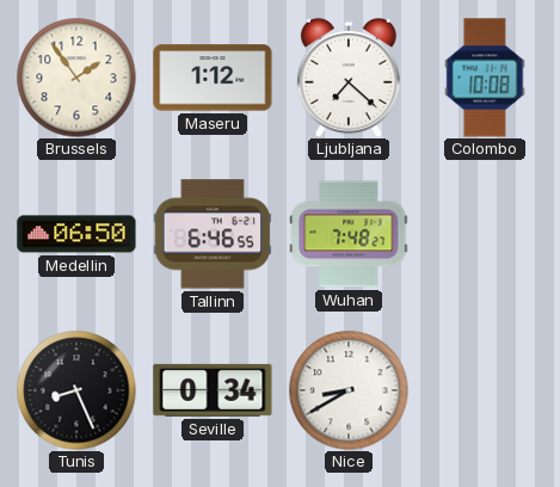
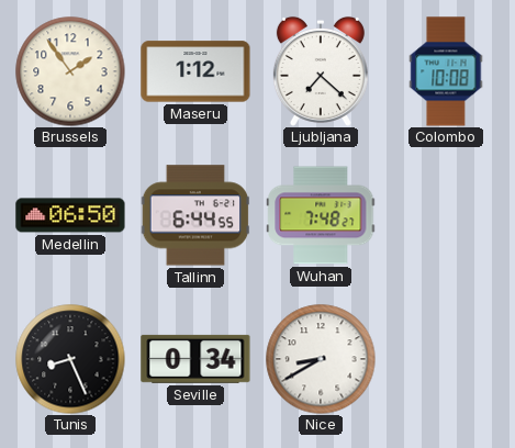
Tallinn: 6:46 -> 6:44 (195, 215)
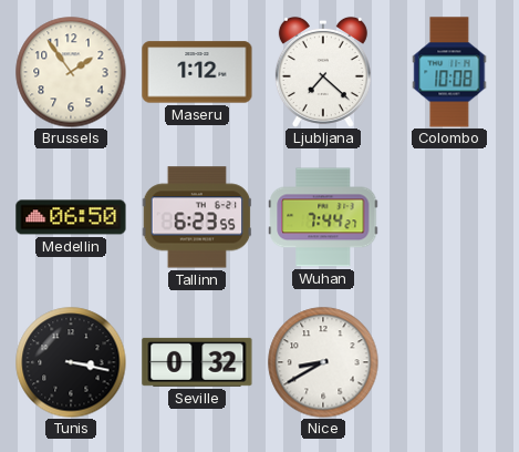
Tallinn: 6:44 -> 6:23 (197, 217)
Wuhan: 7:48 -> 7:44 (323, 217)
Tunis: 8:26 -> 3:17 (71, 362)
Seville: 0:34 -> 0:32 (197, 362)
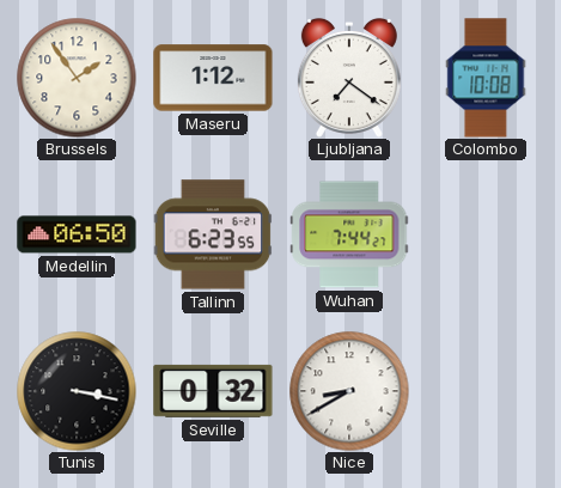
Ljubljana: 7:22 -> 7:21 (349, 78)
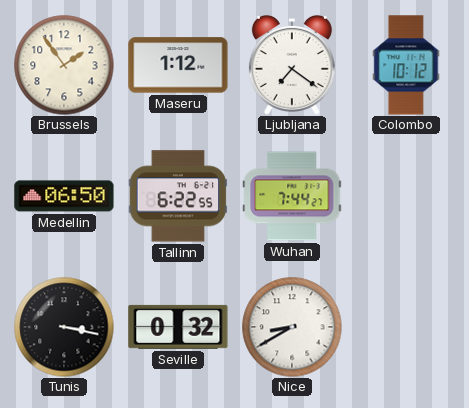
Colombo: 10:08 -> 10:12 (406, 65)
Tallinn: 6:23 -> 6:22 (178, 196)
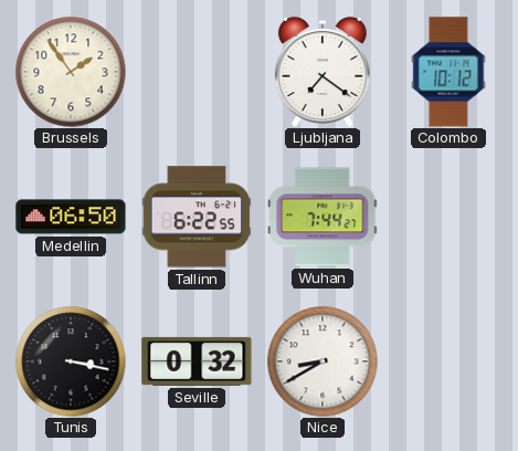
Maseru: 1:12 -> none (178, 65)
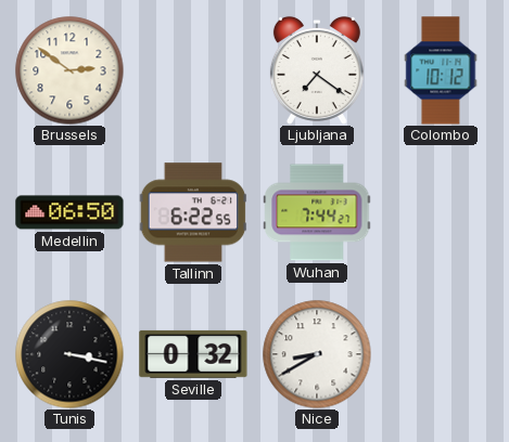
Brussels: 1:54 -> 2:51 (69, 70)
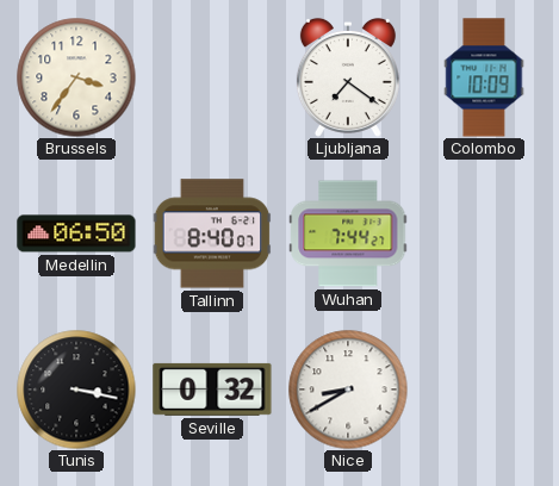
Brussels: 2:51 -> 3:36 (76, 77)
Colombo: 10:12 -> 10:09 (484, 77)
Tallinn: 6:22 -> 8:40 (212, 233)
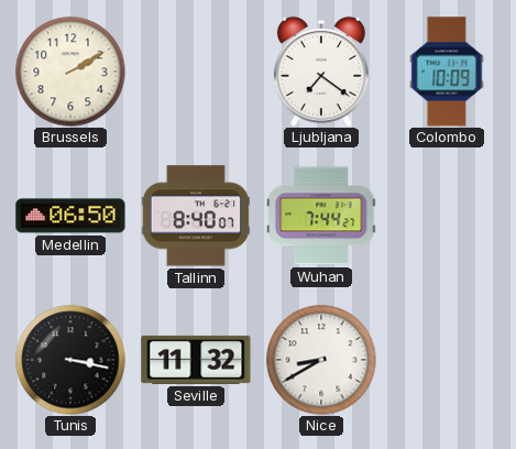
Brussels: 3:36 -> 2:10 (70, 72)
Seville: 0:32 -> 11:32 (196, 360)
